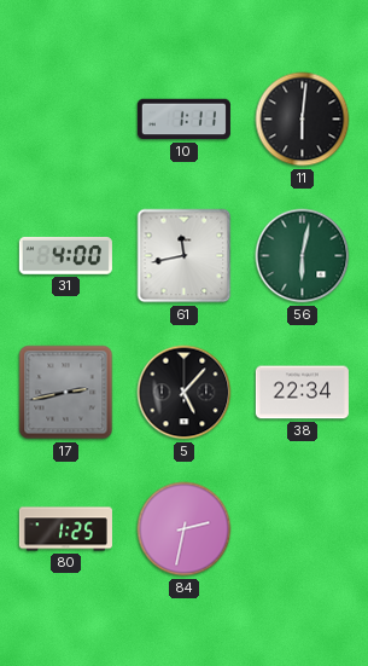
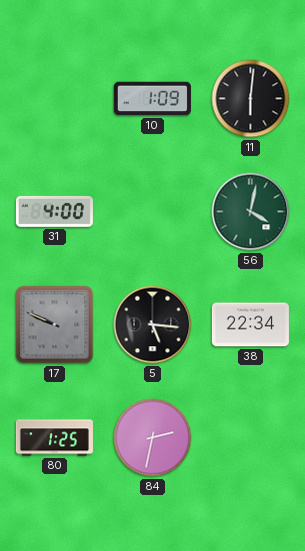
10: 1:11 -> 1:09 (152, 99)
61: 11:43 -> none (185, 256)
56: 6:02 -> 4:02 (251, 212)
17: 2:43 -> 9:49 (55, 325)
5: 5:07 -> 5:16 (153, 325)
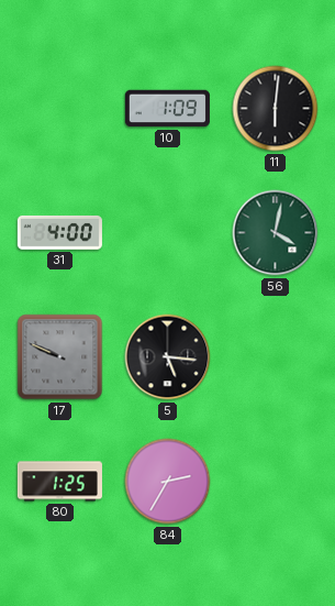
38: 22:34 -> none (250, 325)
84: 2:32 -> 2:35 (168, 482)
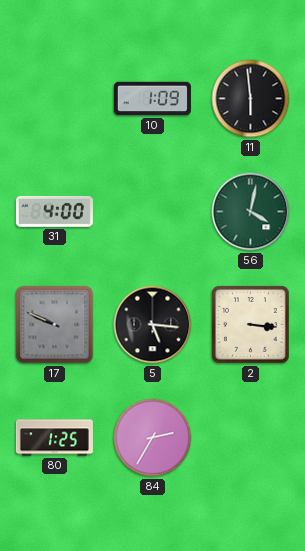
11: 6:01 -> 5:59 (251, 99)
2: none -> 3:16 (251, 325)
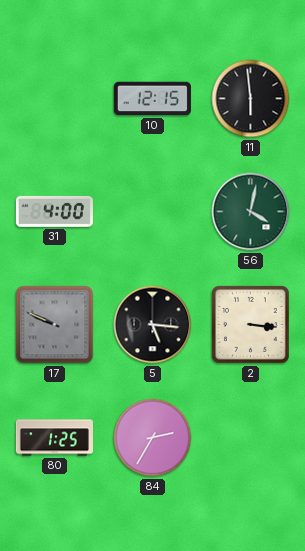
10: 1:09 -> 12:15 (152, 99)
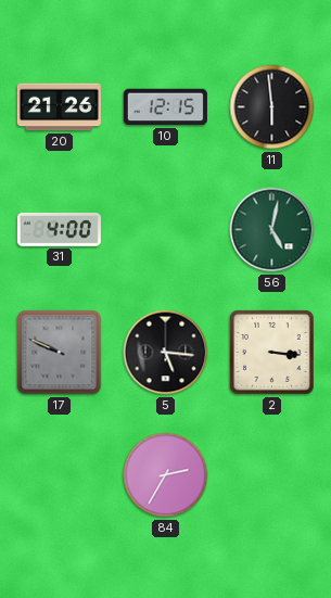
20: none -> 21:26 (59, 107)
56: 4:02 -> 5:02 (272, 230)
80: 1:25 -> none (54, 438)
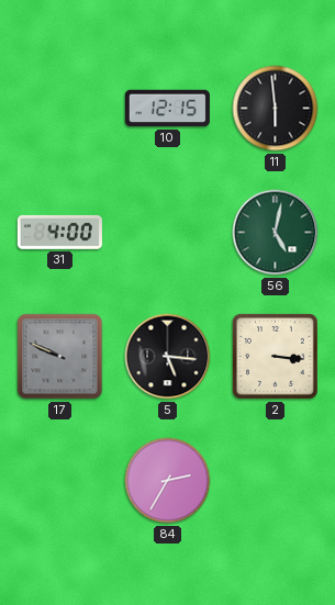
20: 21:26 -> none (59, 107)
